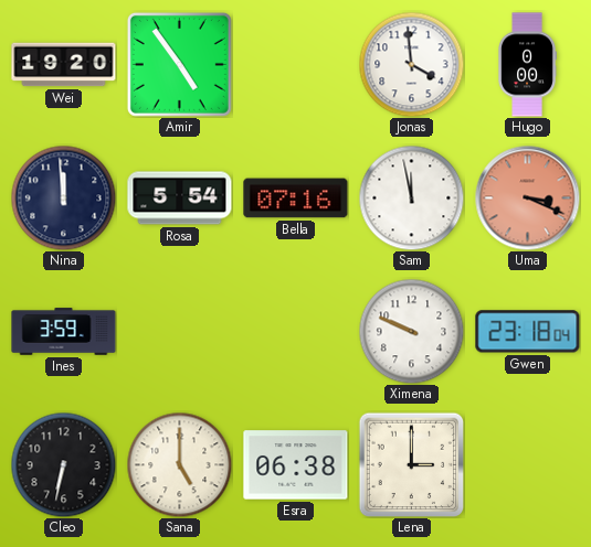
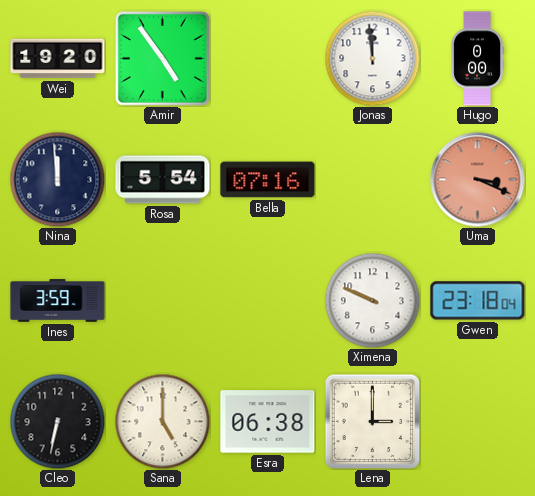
Jonas: 3:59 -> 11:59 (372, 58)
Sam: 11:58 -> none (411, 197)
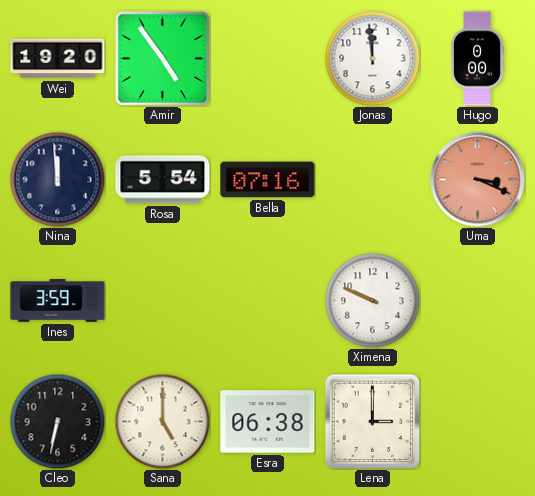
Gwen: 23:18 -> none (478, 301)
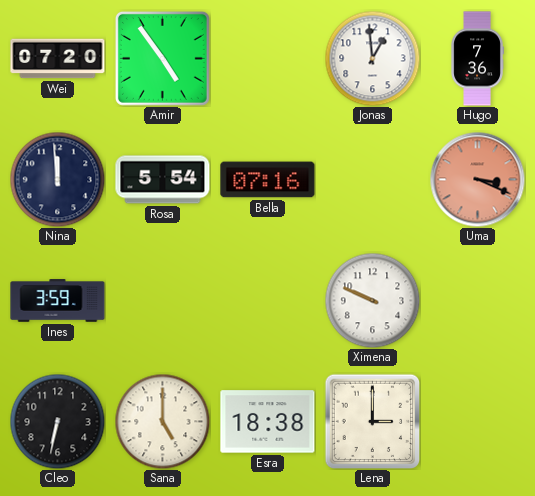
Wei: 19:20 -> 07:20 (58, 59)
Jonas: 11:59 -> 12:59 (372, 58)
Hugo: 0:00 -> 7:36 (477, 59)
Esra: 06:38 -> 18:38 (268, 422)
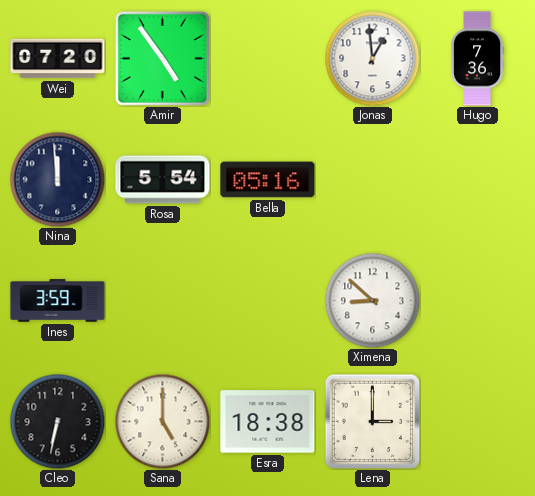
Bella: 07:16 -> 05:16 (268, 180)
Uma: 3:19 -> none (477, 179)
Ximena: 9:49 -> 8:52 (372, 300)
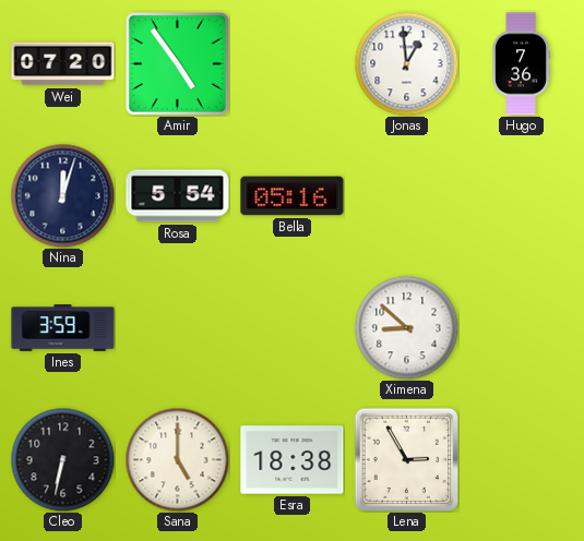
Nina: 11:59 -> 12:03 (62, 195)
Lena: 3:00 -> 2:55 (406, 459)
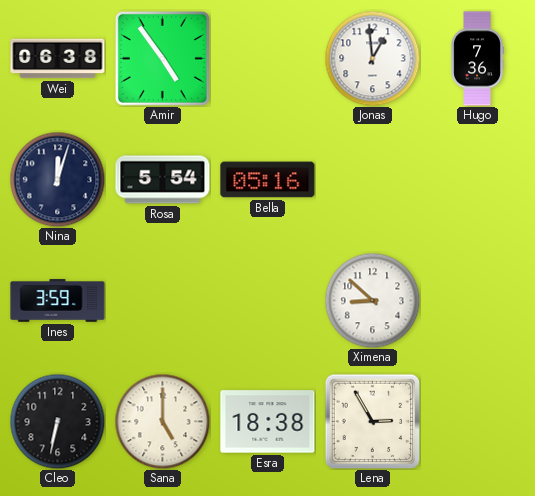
Wei: 07:20 -> 06:38 (58, 59)
